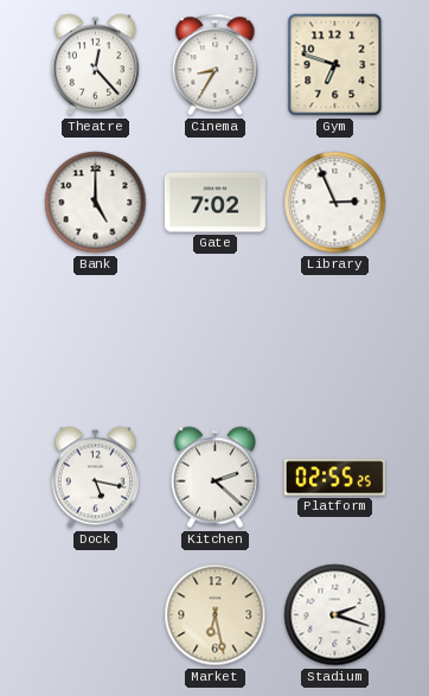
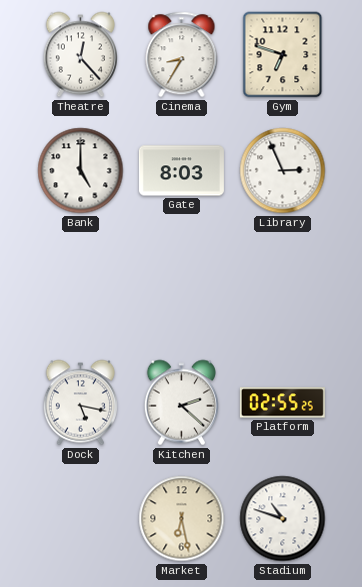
Gate: 7:02 -> 8:03 (181, 171)
Stadium: 2:18 -> 10:48 (283, 519)
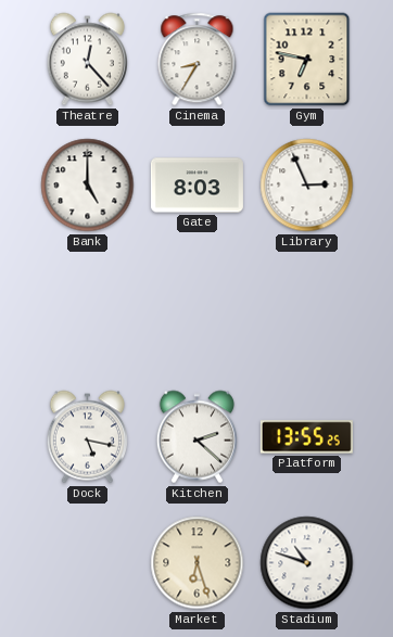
Gym: 6:48 -> 6:47 (307, 60)
Platform: 02:55 -> 13:55 (306, 437)
Market: 6:28 -> 6:27 (198, 563)
